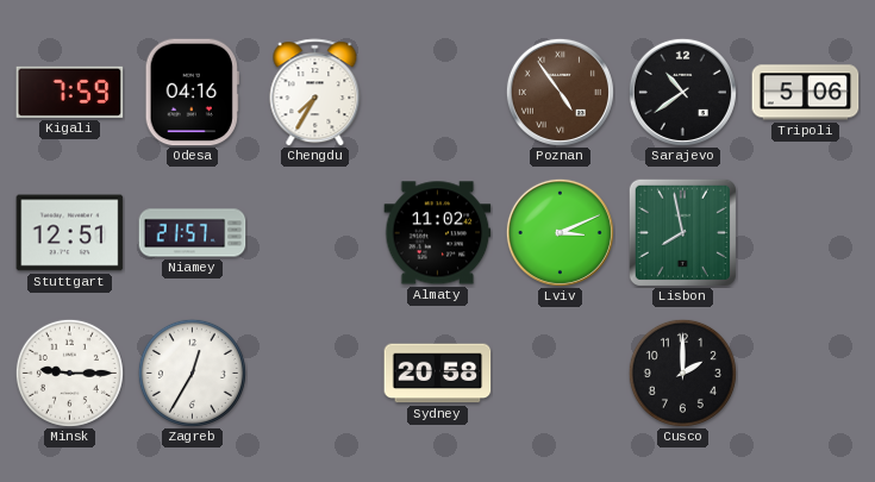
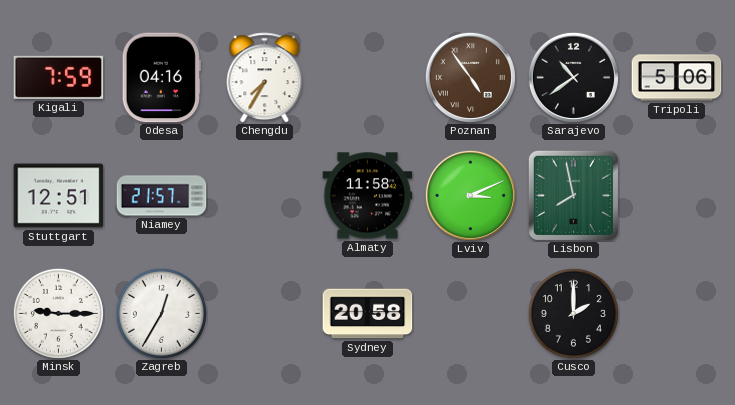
Almaty: 11:02 -> 11:58 (368, 196)
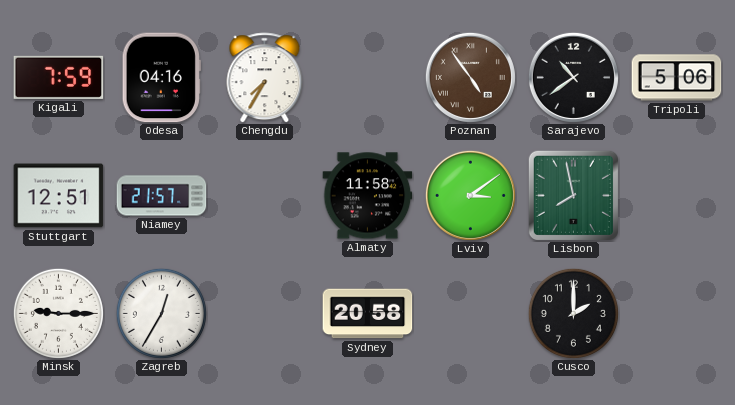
Lviv: 3:11 -> 3:09 (470, 195)
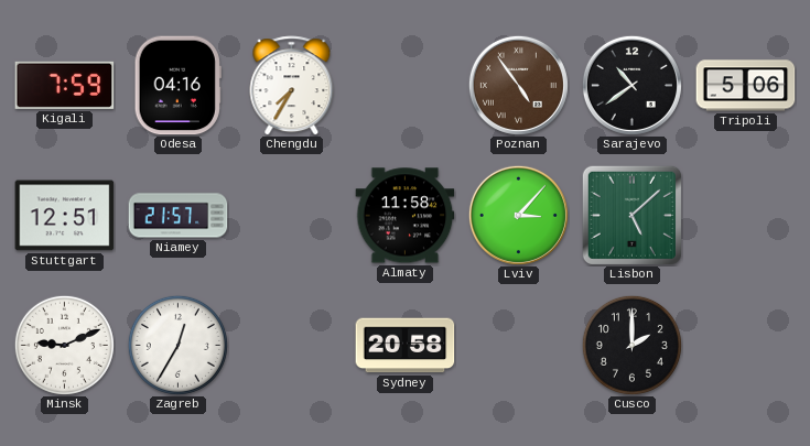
Lviv: 3:09 -> 3:07 (518, 215)
Lisbon: 7:58 -> 5:08 (631, 215)
Minsk: 9:15 -> 9:11 (64, 345)
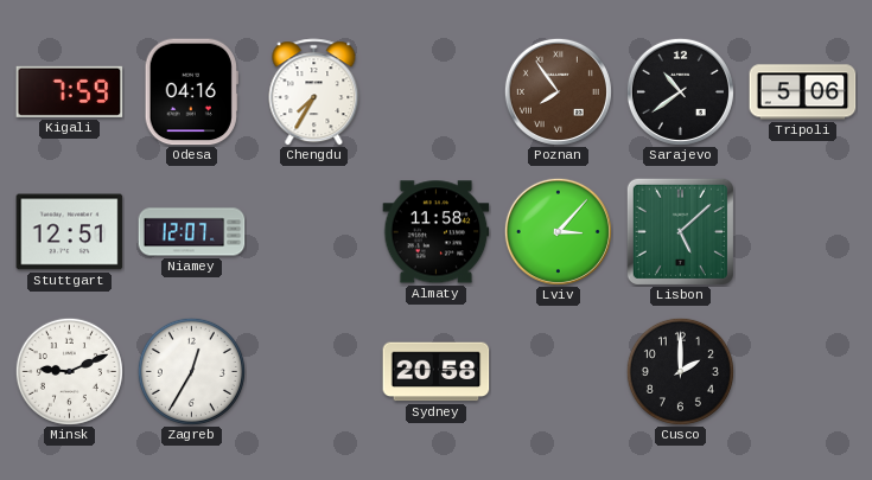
Poznan: 4:54 -> 7:54 (558, 91)
Niamey: 21:57 -> 12:07 (192, 232)
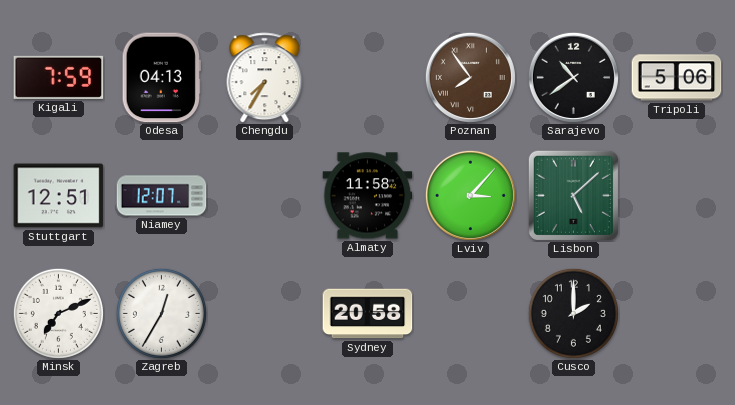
Odesa: 04:16 -> 04:13 (161, 78)
Minsk: 9:11 -> 7:11 (58, 313)
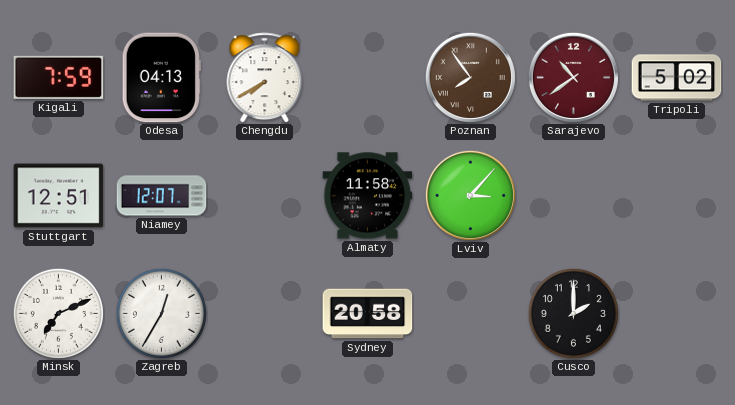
Chengdu: 7:35 -> 7:40 (265, 78)
Sarajevo dial: black -> burgundy (573, 77)
Tripoli: 5:06 -> 5:02 (677, 78)
Lisbon: 5:08 -> none (573, 195)
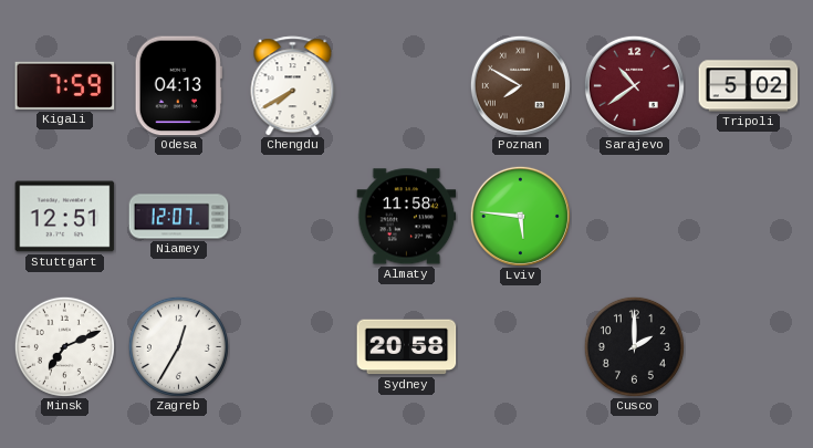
Poznan: 7:54 -> 7:50 (520, 85)
Lviv: 3:07 -> 5:46 (520, 216)
